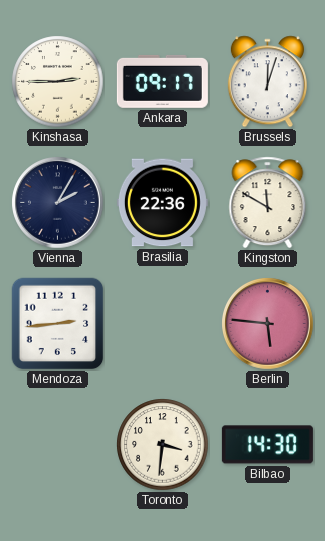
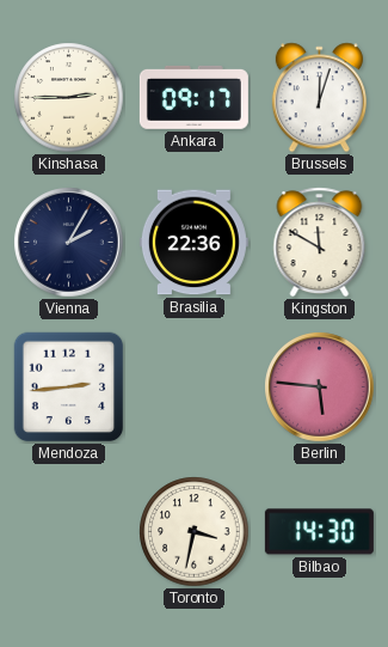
Toronto: 3:31 -> 3:32 (195, 532)
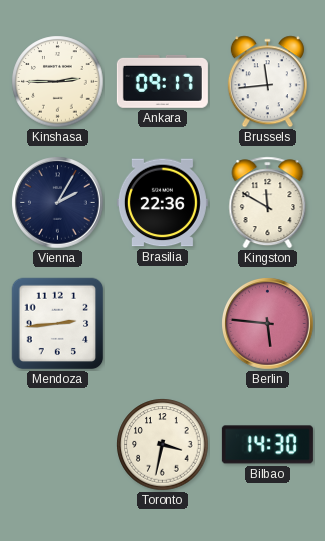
Brussels: 12:03 -> 11:44 (267, 82)
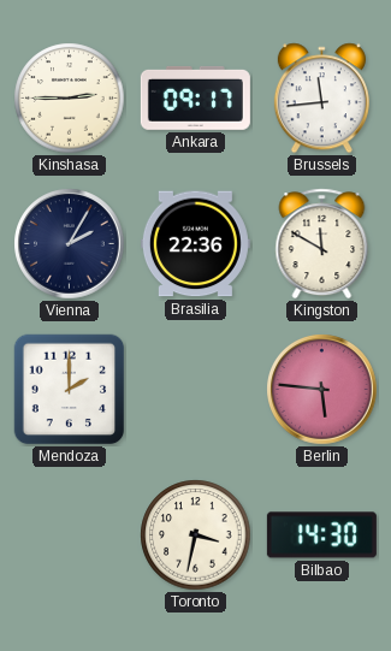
Mendoza: 2:44 -> 2:00 (70, 390)
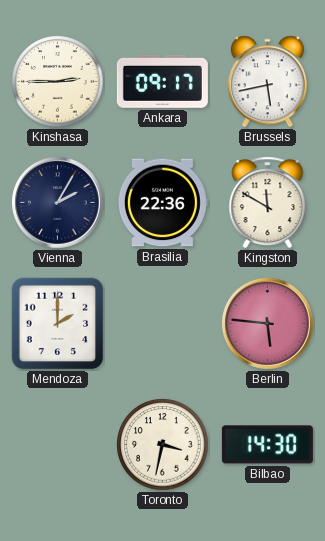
Brussels: 11:44 -> 5:43 (267, 82)
